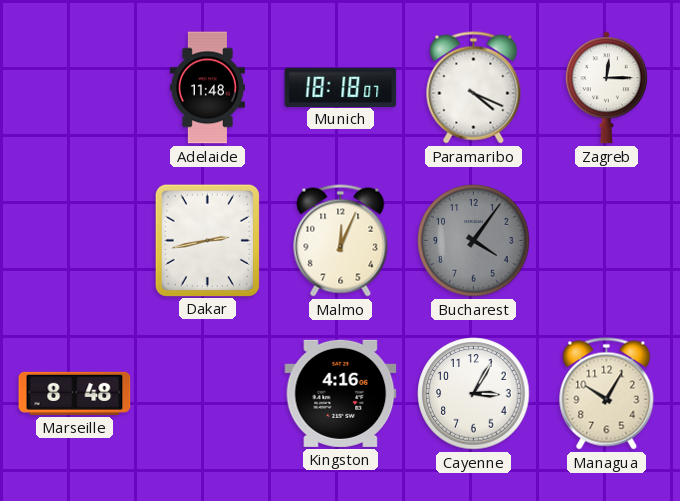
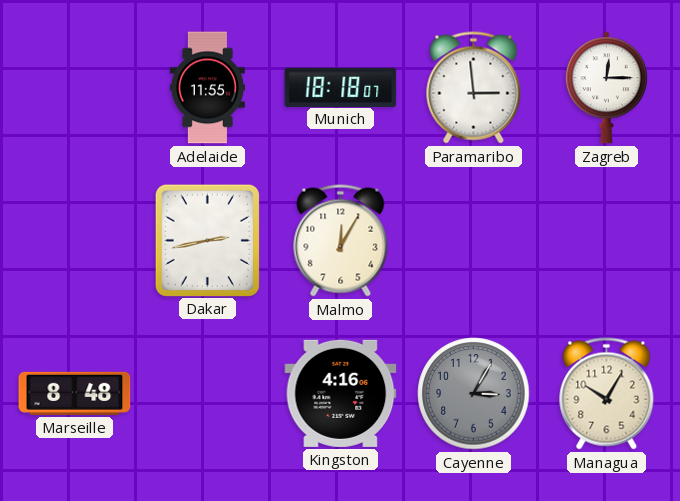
Adelaide: 11:48 -> 11:55 (207, 88)
Paramaribo: 4:19 -> 2:59 (474, 88)
Malmo: 12:04 -> 12:05 (341, 241)
Bucharest: 4:06 -> none (474, 241)
Cayenne dial: white -> grey (474, 394)
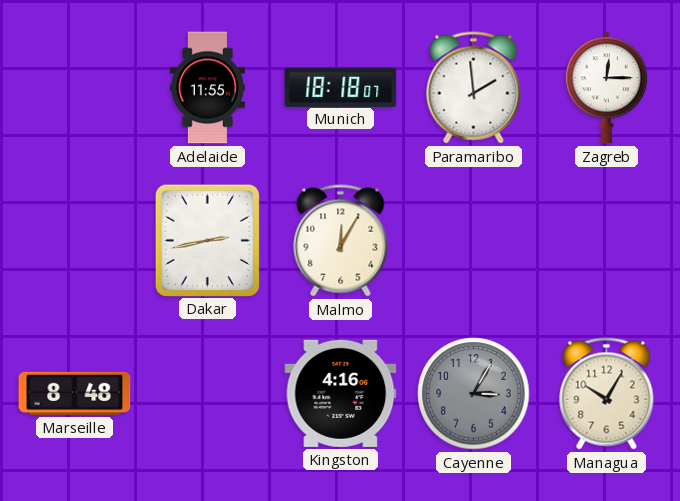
Paramaribo: 2:59 -> 1:59 (474, 88)
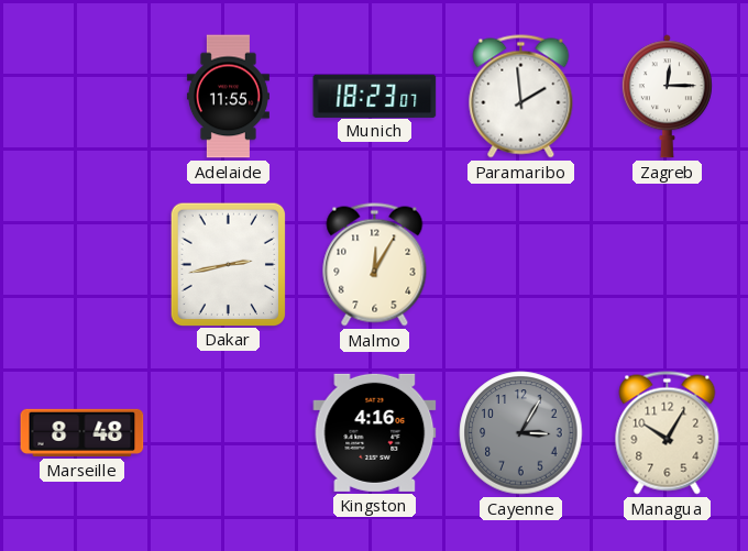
Munich: 18:18 -> 18:23 (375, 96)
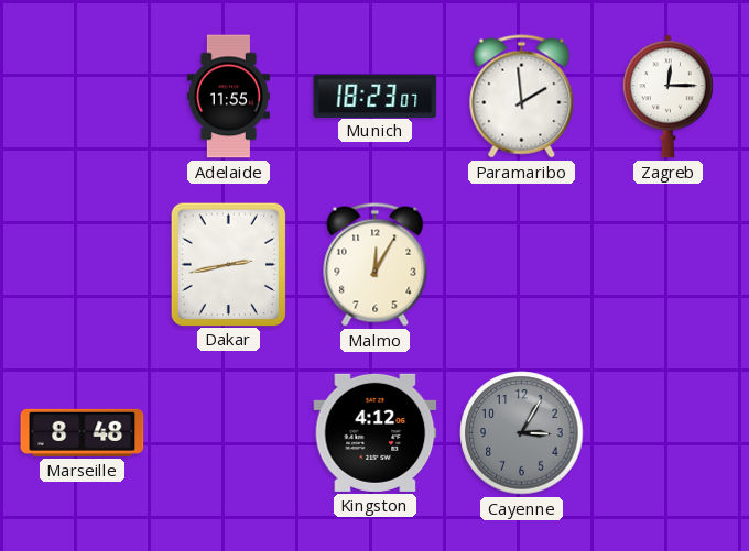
Kingston: 4:16 -> 4:12 (376, 432)
Managua: 10:05 -> none (668, 433)
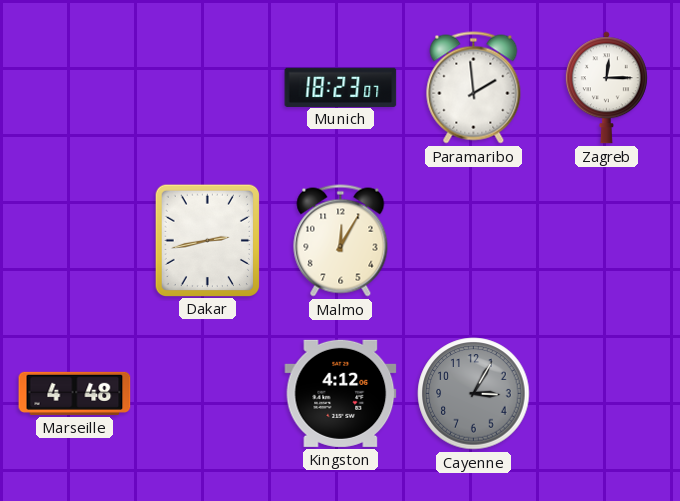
Adelaide: 11:55 -> none (228, 97)
Marseille: 8:48 -> 4:48 (75, 393)
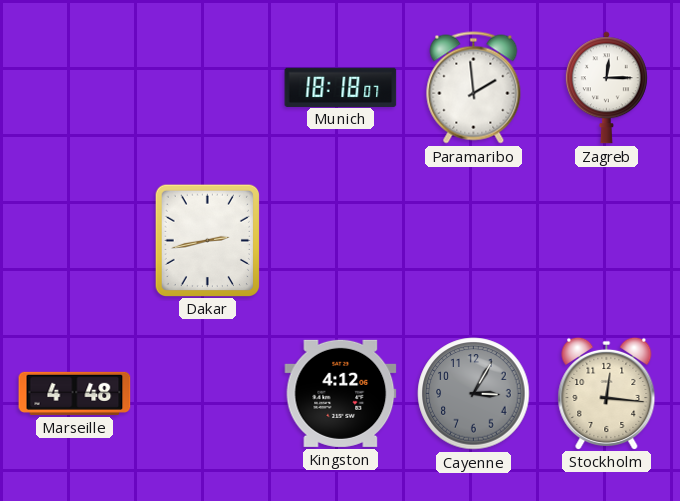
Munich: 18:23 -> 18:18 (341, 87)
Malmo: 12:05 -> none (341, 241)
Stockholm: none -> 12:16 (607, 393)
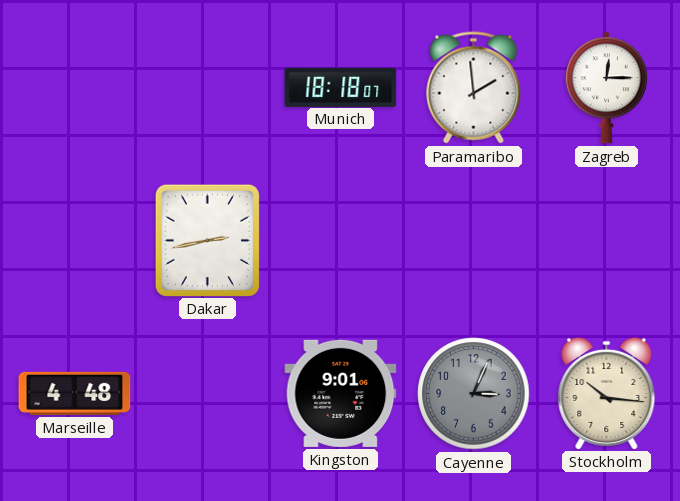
Kingston: 4:12 -> 9:01 (341, 393)
Cayenne: 3:05 -> 3:04 (474, 394)
Stockholm: 12:16 -> 10:16 (607, 393)
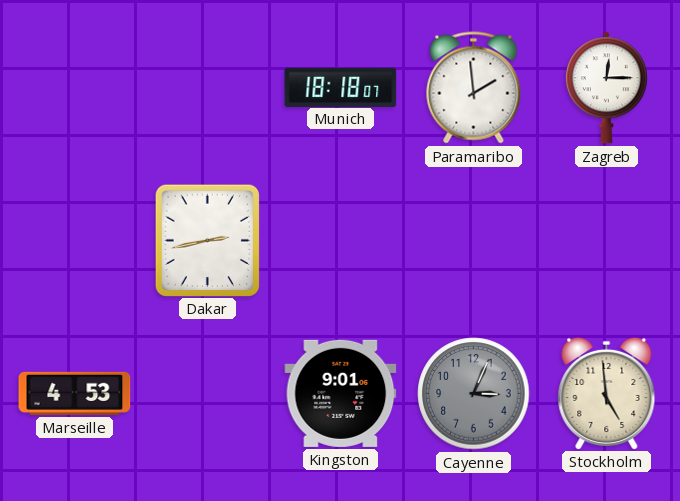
Marseille: 4:48 -> 4:53 (75, 393)
Stockholm: 10:16 -> 4:59 (607, 393)
